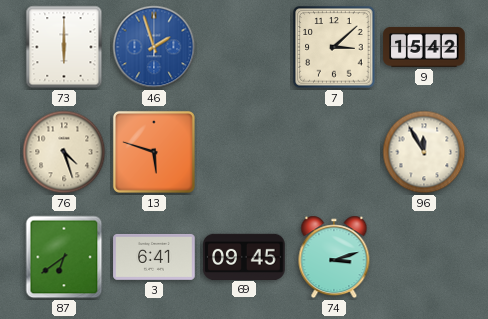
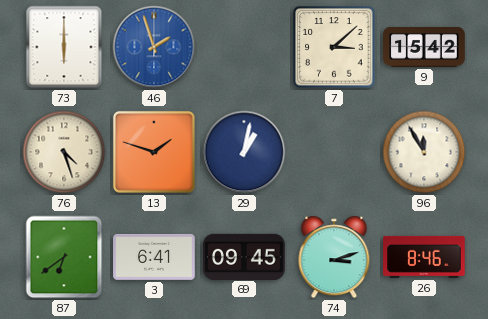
13: 5:48 -> 1:48 (154, 152)
29: none -> 1:02 (244, 152)
26: none -> 8:46 (424, 257)
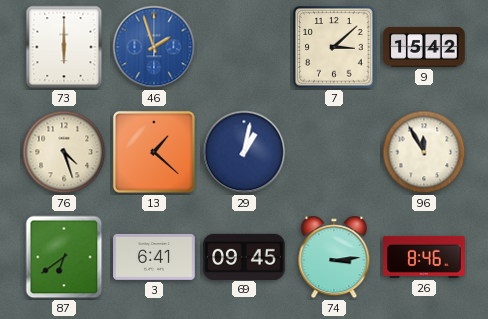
13: 1:48 -> 1:22 (154, 152)
74: 3:12 -> 3:14 (334, 257)
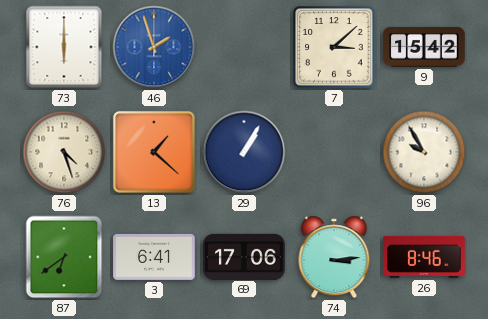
29: 1:02 -> 1:05 (244, 152)
96: 11:55 -> 9:55 (424, 152)
69: 09:45 -> 17:06 (244, 256)
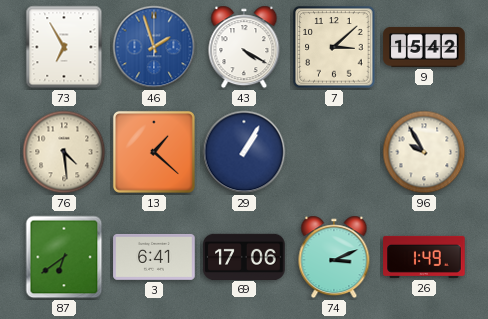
73: 6:00 -> 6:55 (64, 47)
43: none -> 4:20 (244, 47)
76: 4:27 -> 4:29 (64, 152)
74: 3:14 -> 3:11 (334, 257)
26: 8:46 -> 1:49 (424, 257)
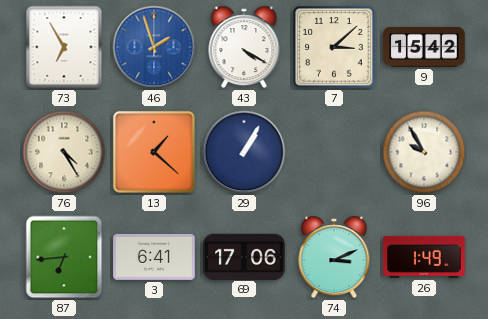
76: 4:29 -> 4:25 (64, 152)
87: 6:39 -> 6:44 (64, 257)
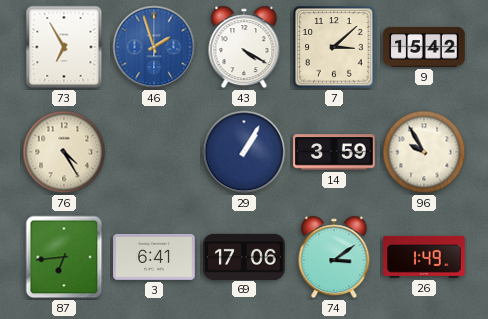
13: 1:22 -> none (154, 152)
14: none -> 3:59 (334, 152)
74: 3:11 -> 3:09 (334, 257)
